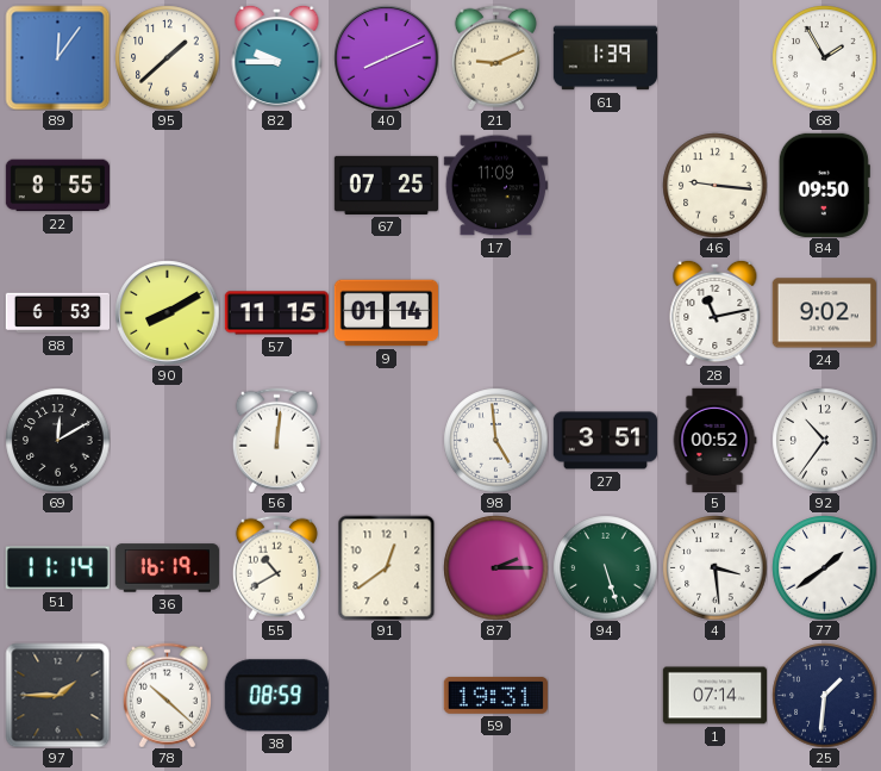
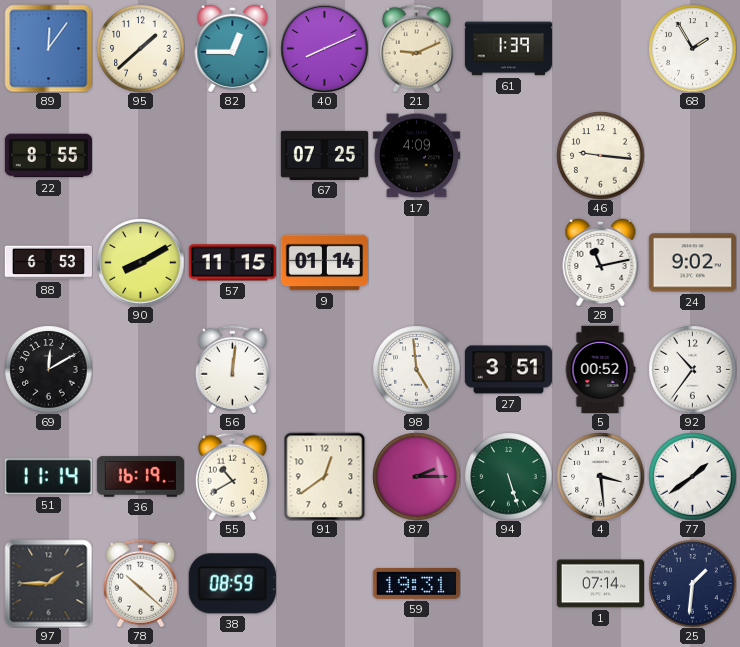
82: 9:45 -> 12:45 (233, 48)
17: 11:09 -> 4:09 (416, 156)
84: 09:50 -> none (824, 185)
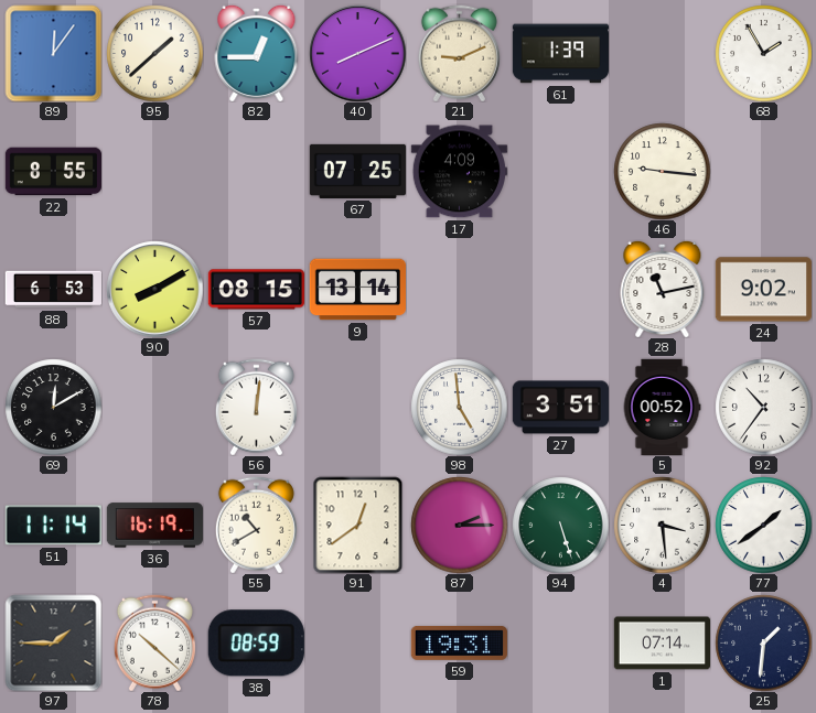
57: 11:15 -> 08:15 (256, 290)
9: 01:14 -> 13:14 (357, 290)
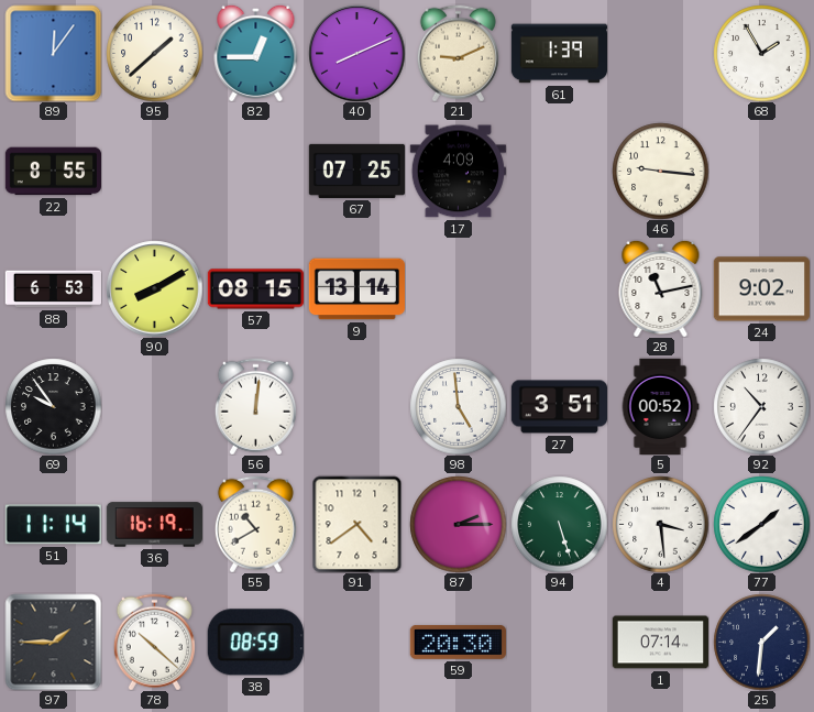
69: 12:10 -> 9:54 (53, 406)
91: 12:39 -> 4:39 (358, 524)
59: 19:31 -> 20:30 (458, 642)
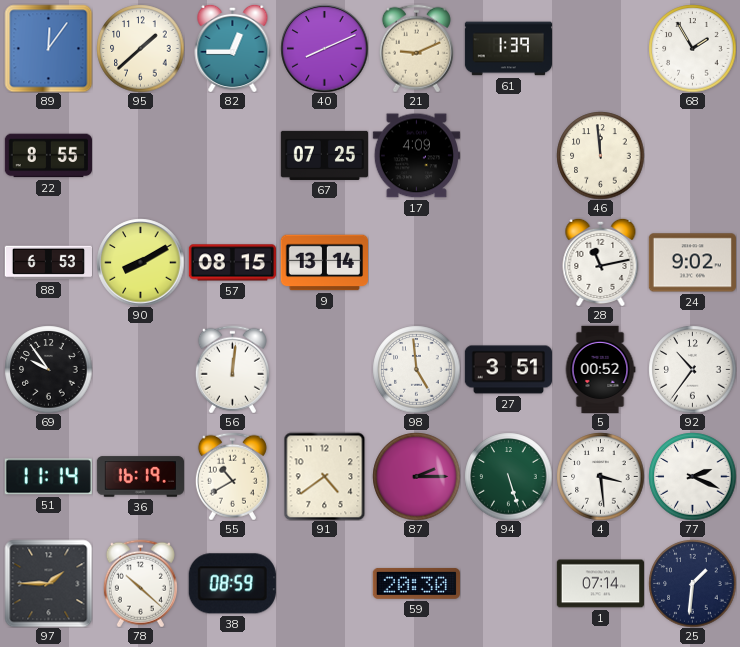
46: 9:16 -> 11:59 (600, 155)
77: 1:39 -> 2:19 (692, 476)
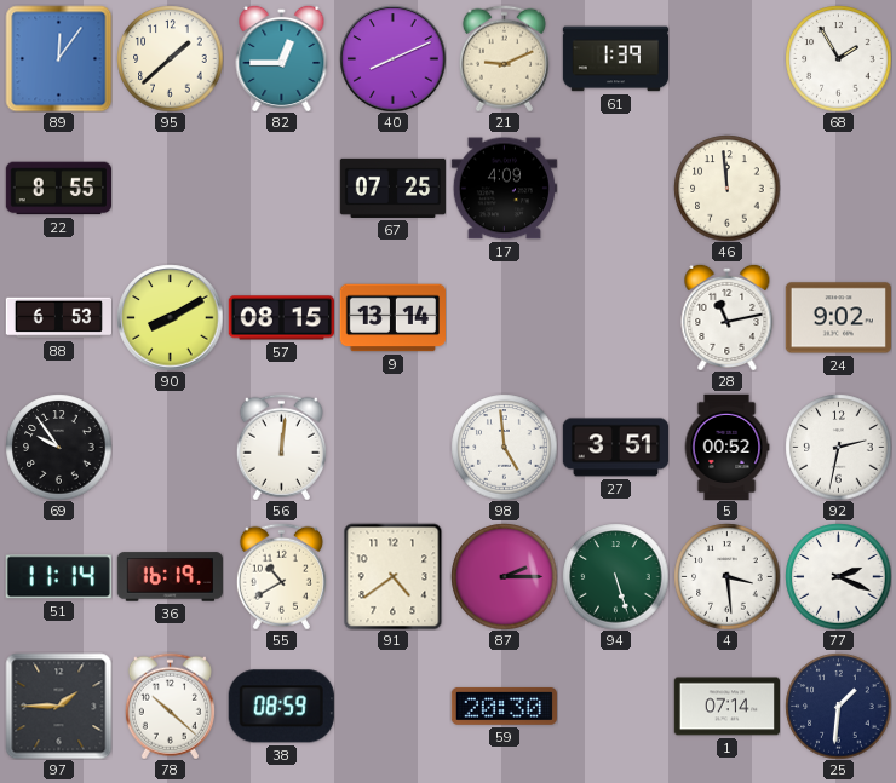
92: 10:36 -> 2:32 (838, 447)
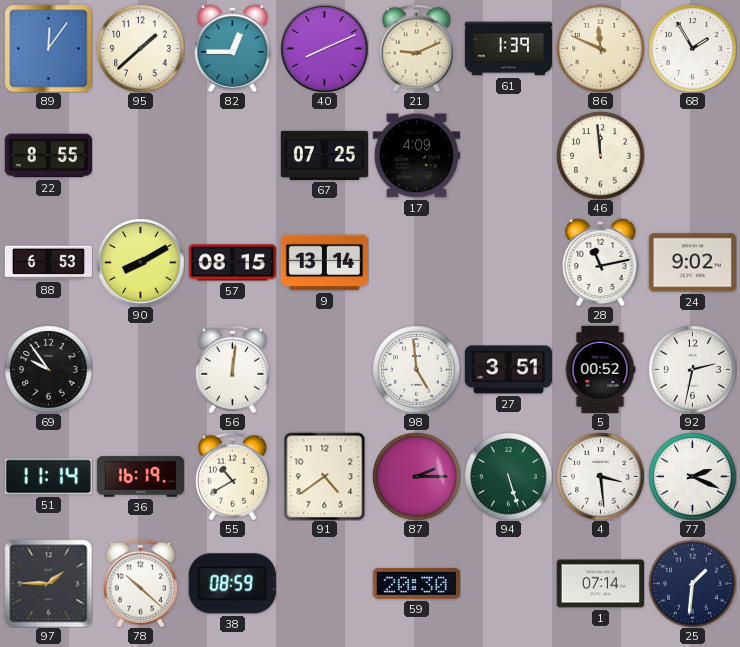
86: none -> 11:49 (600, 48)
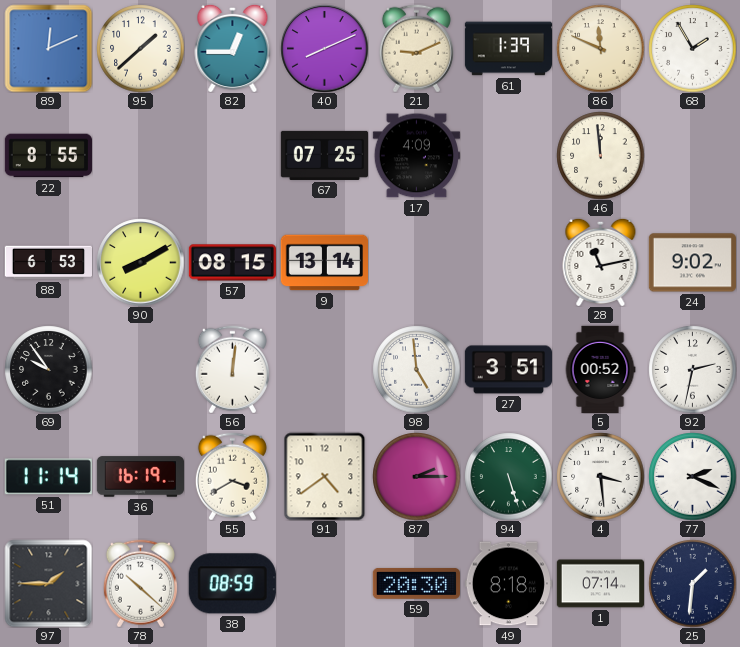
89: 12:06 -> 12:11 (48, 48)
55: 10:40 -> 3:40 (232, 476)
49: none -> 8:18 (508, 584)
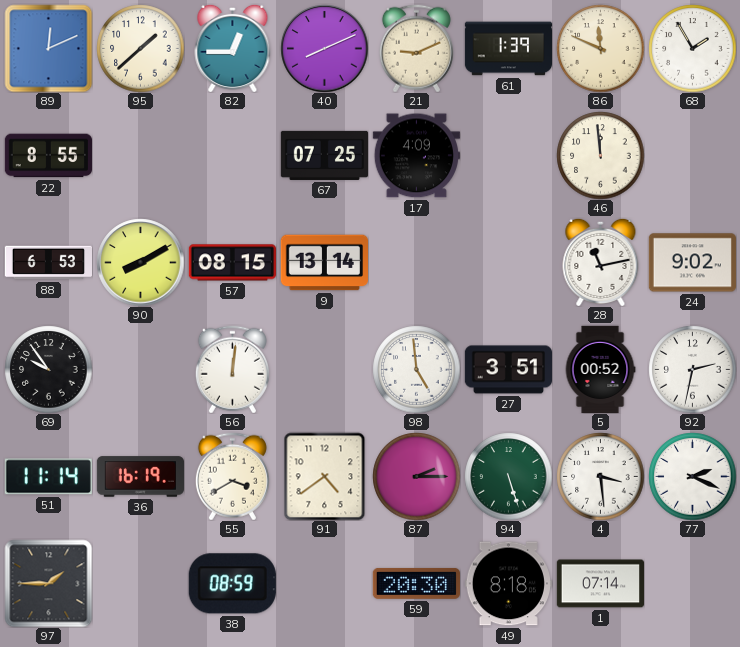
78: 10:22 -> none (140, 583)
25: 1:31 -> none (692, 583)
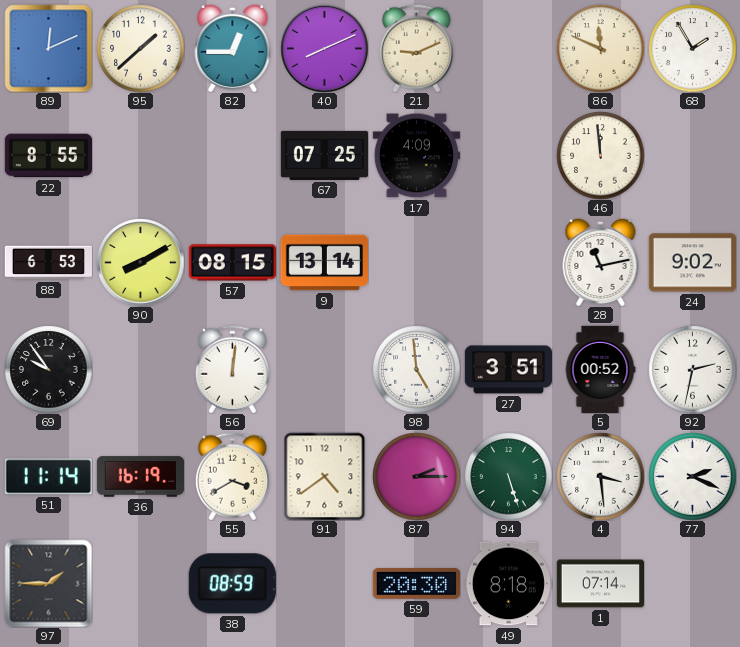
61: 1:39 -> none (508, 49)
